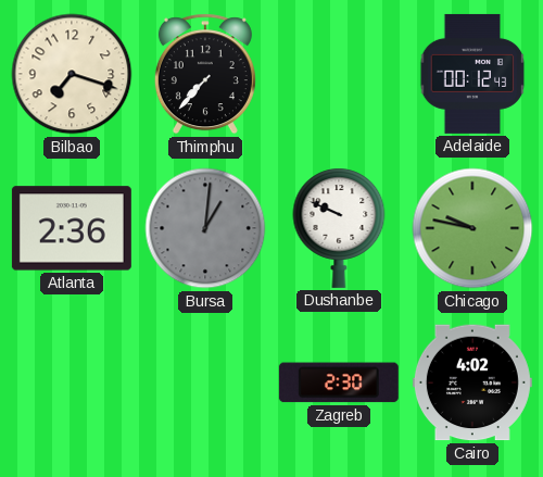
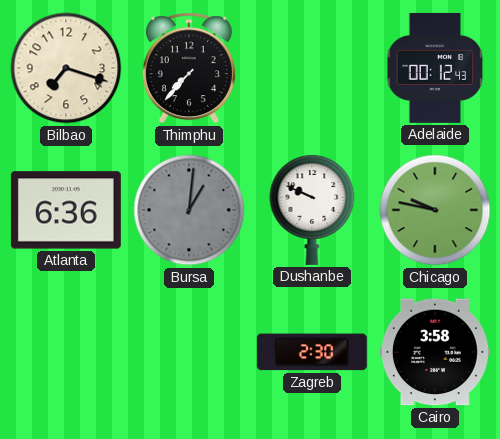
Atlanta: 2:36 -> 6:36 (66, 210)
Cairo: 4:02 -> 3:58 (435, 352)
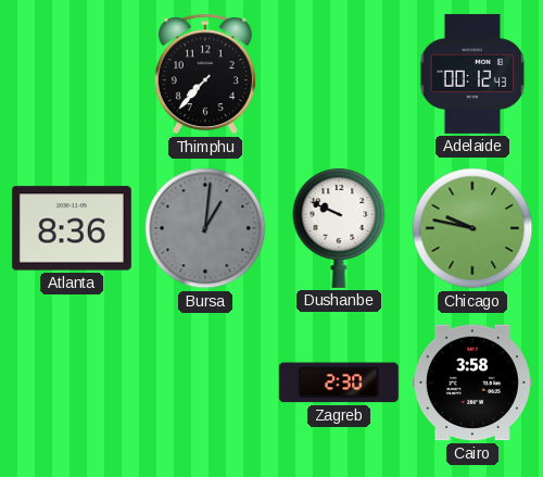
Bilbao: 7:18 -> none (66, 68)
Atlanta: 6:36 -> 8:36 (72, 228)
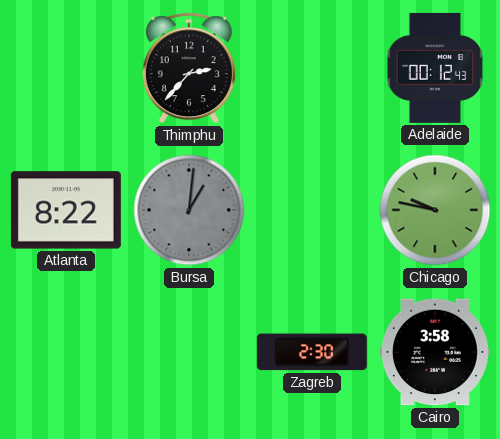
Thimphu: 7:37 -> 2:37 (189, 68)
Atlanta: 8:36 -> 8:22 (66, 210)
Dushanbe: 9:49 -> none (339, 228)
